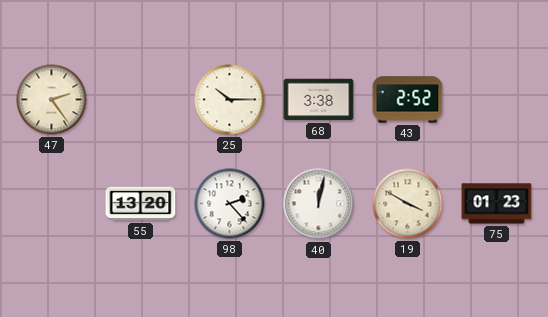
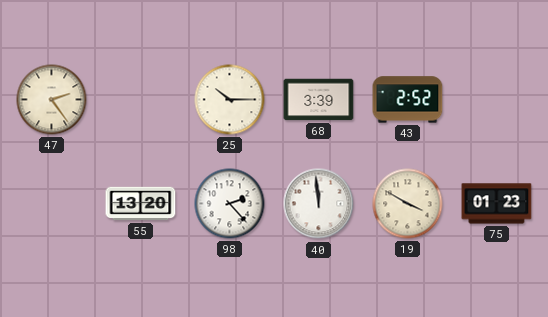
68: 3:38 -> 3:39 (319, 100)
40: 12:02 -> 11:59 (319, 204)
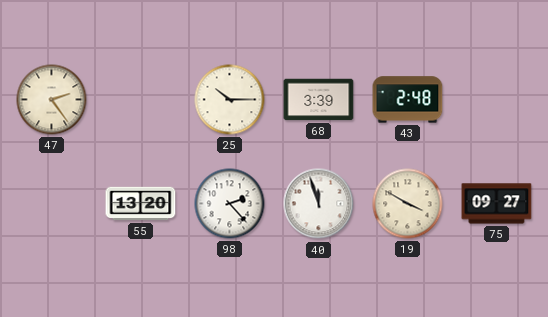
43: 2:52 -> 2:48 (408, 100)
40: 11:59 -> 11:57 (319, 204)
75: 01:23 -> 09:27 (497, 204)
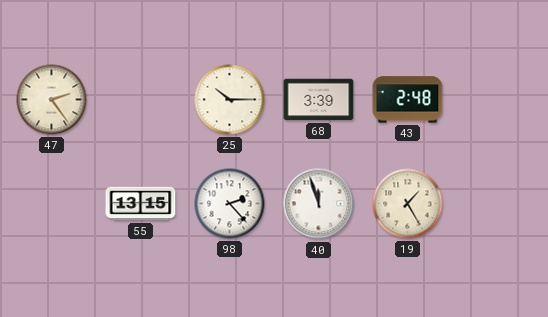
55: 13:20 -> 13:15 (141, 204)
19: 3:50 -> 1:25 (408, 204)
75: 09:27 -> none (497, 204)
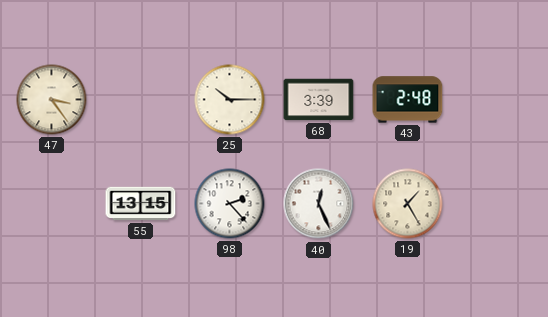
47: 2:24 -> 3:24 (52, 100)
40: 11:57 -> 12:26 (319, 204)
